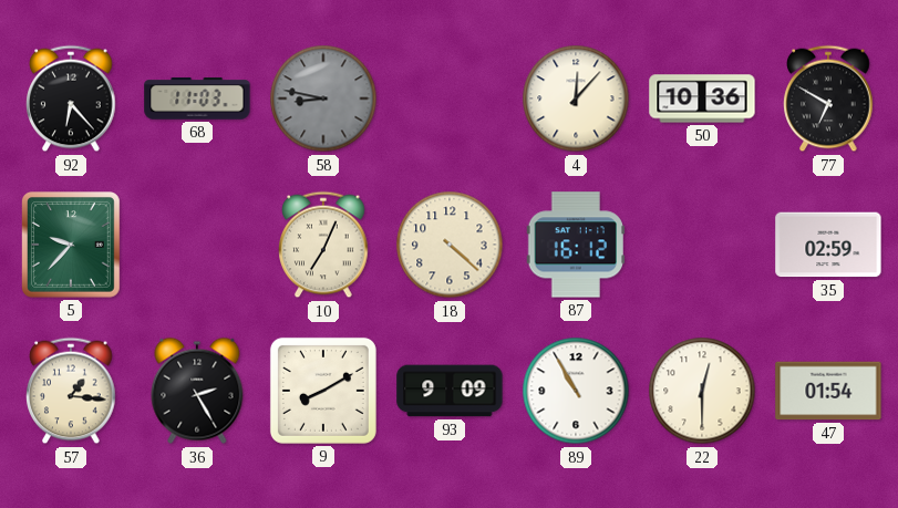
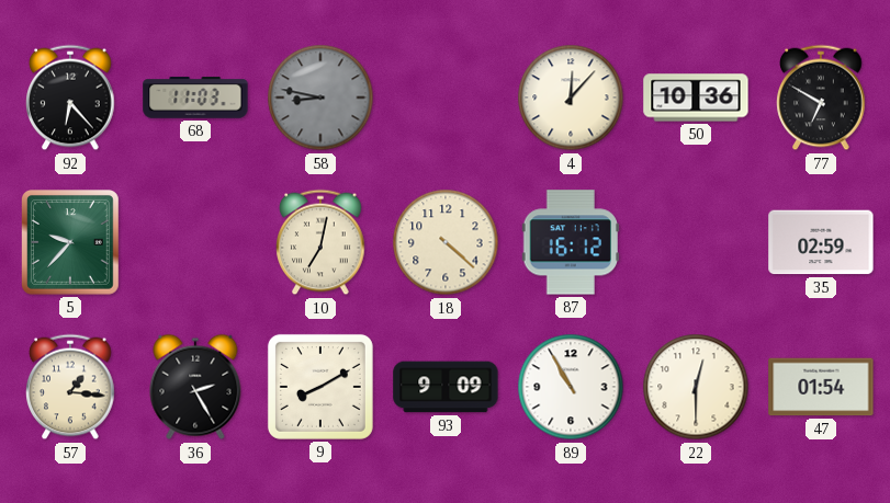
10: 7:04 -> 7:02 (320, 242)
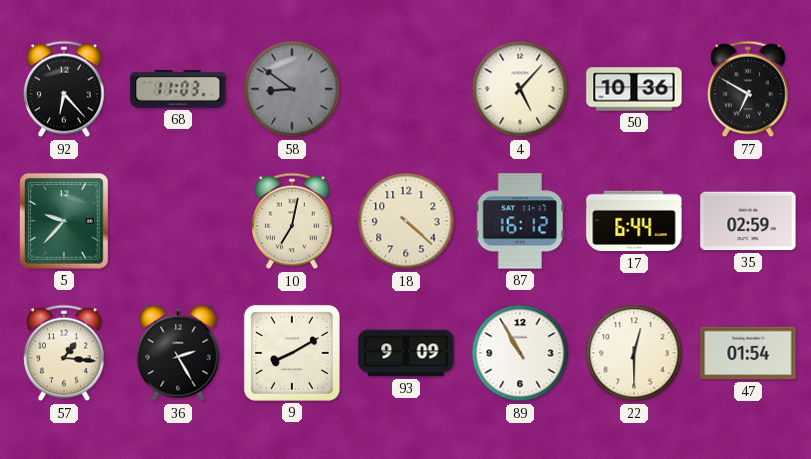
58: 8:47 -> 8:51 (292, 89)
4: 12:07 -> 5:07 (520, 89)
17: none -> 6:44 (634, 221)
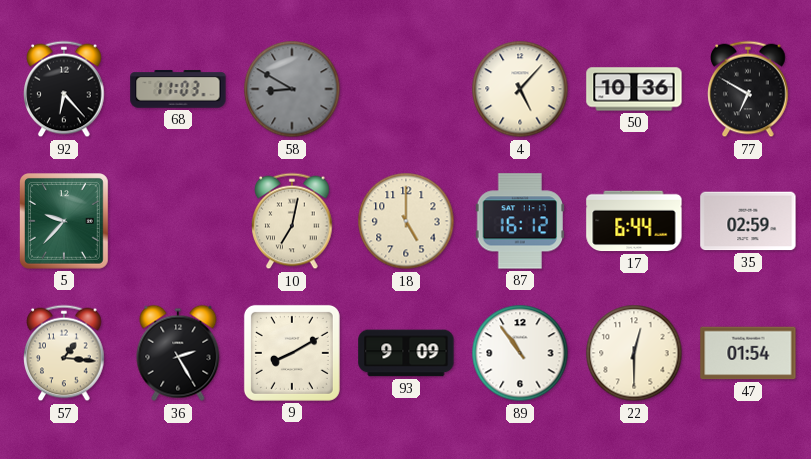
58: 8:51 -> 8:50 (292, 89)
18: 4:22 -> 5:00 (406, 221)
89: 10:55 -> 10:54 (520, 353)
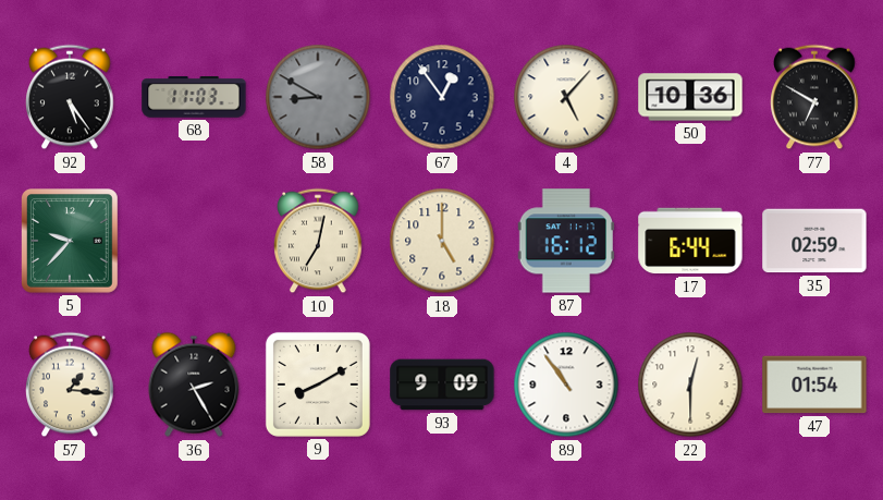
92: 6:23 -> 5:24 (70, 97)
67: none -> 12:54 (442, 97)
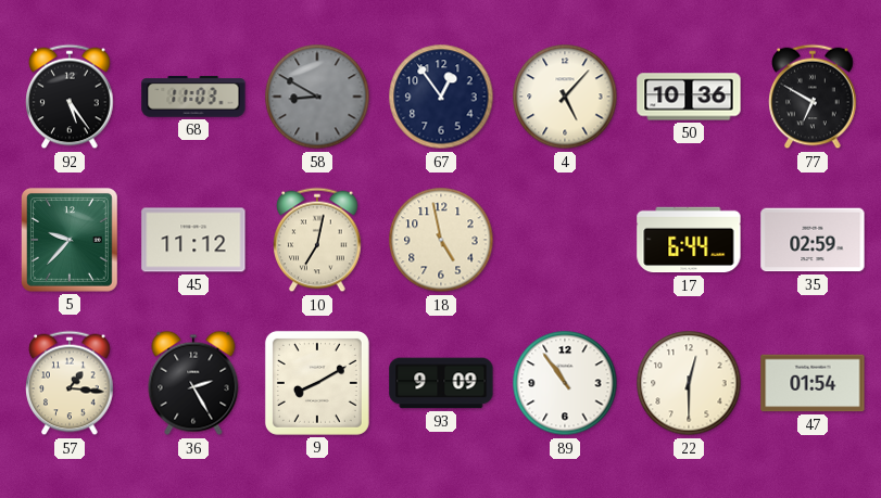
45: none -> 11:12 (193, 240)
18: 5:00 -> 4:58 (441, 240)
87: 16:12 -> none (565, 241)
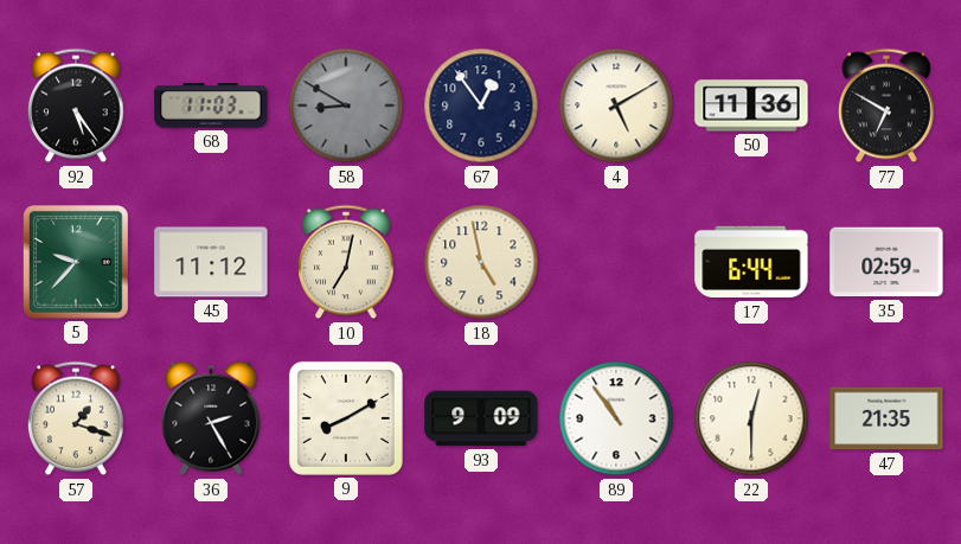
4: 5:07 -> 5:10 (616, 105)
50: 10:36 -> 11:36 (751, 105)
57: 1:16 -> 1:18 (76, 418)
47: 01:54 -> 21:35 (886, 418)
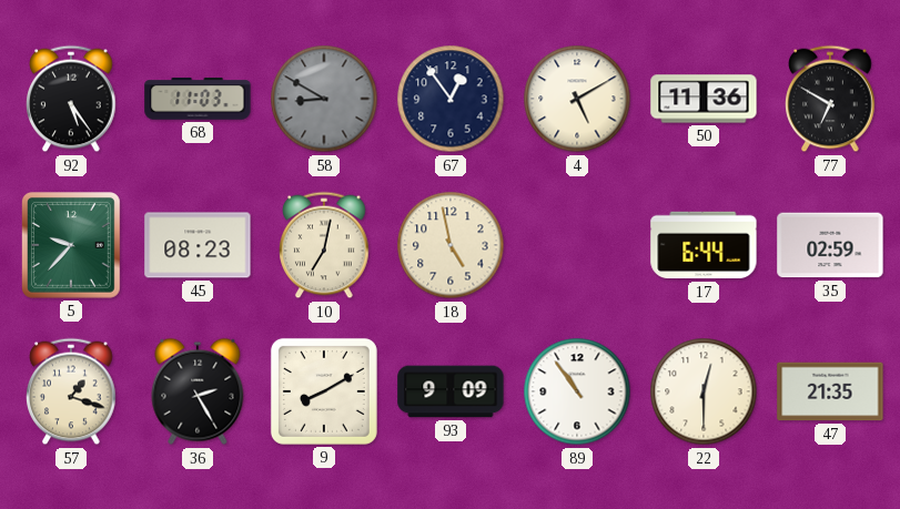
45: 11:12 -> 08:23 (198, 245)
